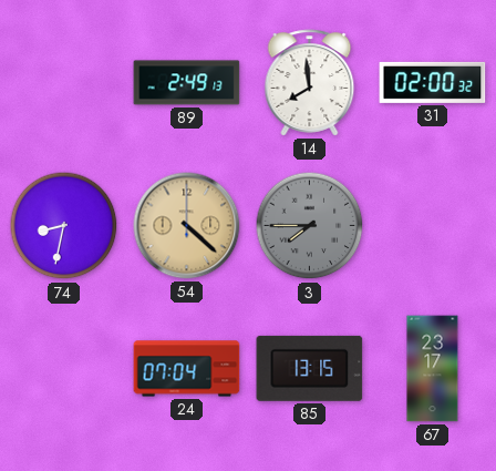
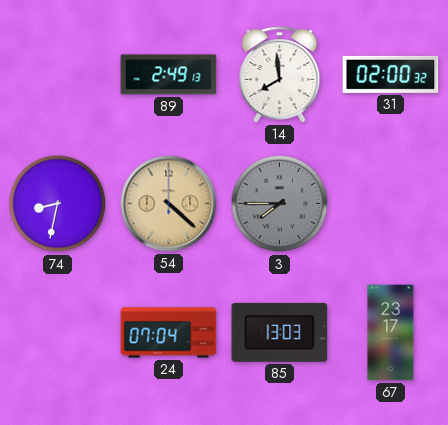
85: 13:15 -> 13:03 (280, 332)
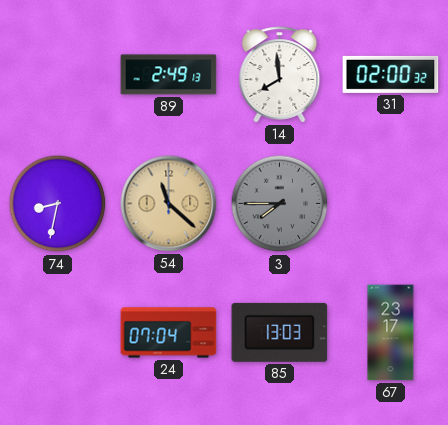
54: 4:22 -> 11:22 (169, 204)
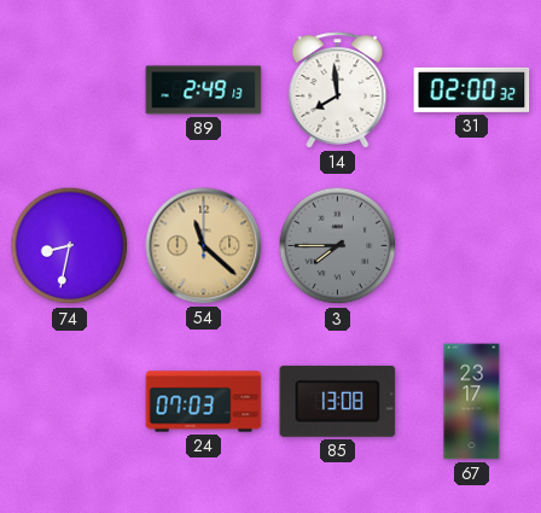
24: 07:04 -> 07:03 (204, 402)
85: 13:03 -> 13:08 (338, 401)
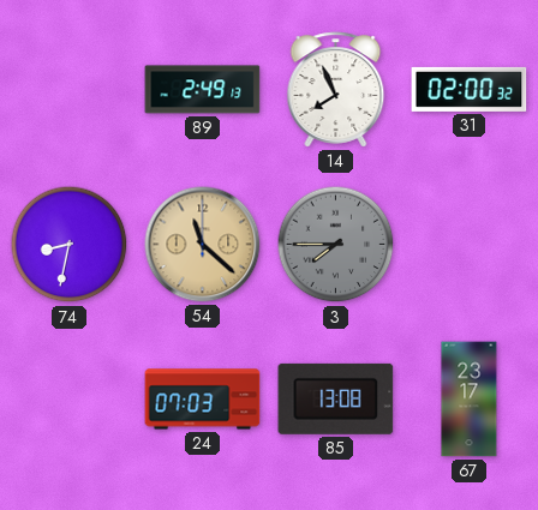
14: 7:59 -> 7:56 (336, 90)
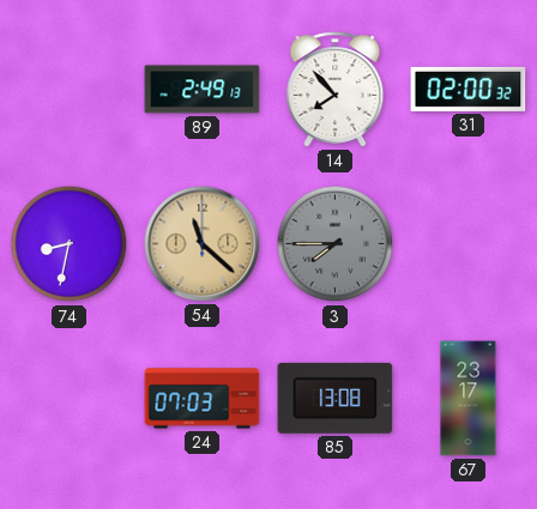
14: 7:56 -> 7:53 (336, 90)
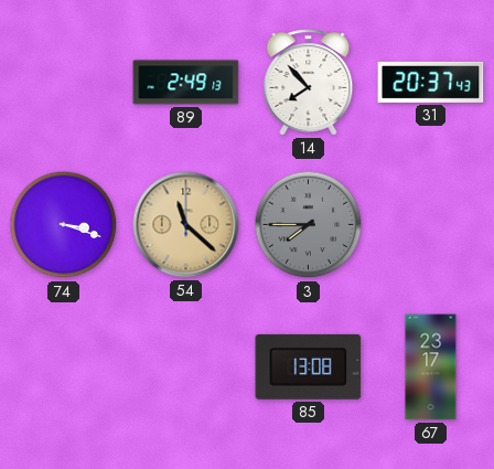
31: 02:00 -> 20:37 (431, 82)
74: 8:32 -> 3:18 (64, 225)
24: 07:03 -> none (203, 399)
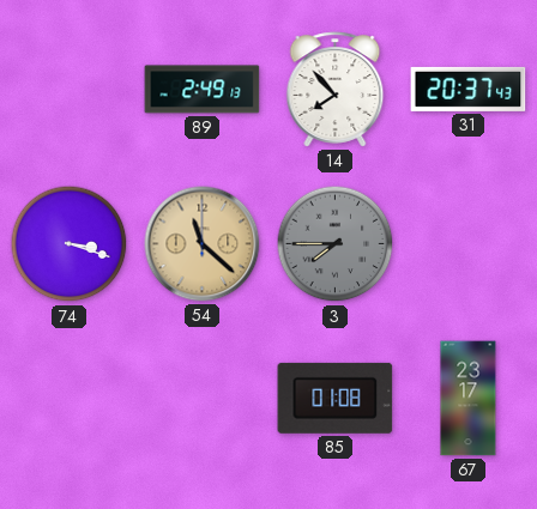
85: 13:08 -> 01:08 (336, 398)
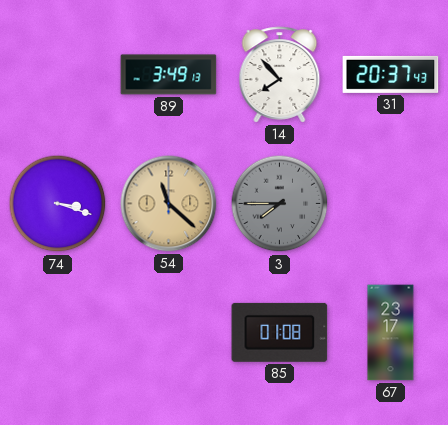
89: 2:49 -> 3:49 (169, 75)
